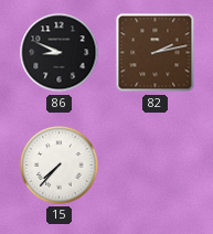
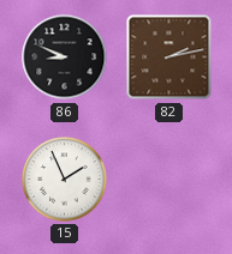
15: 7:37 -> 1:56 (65, 180)
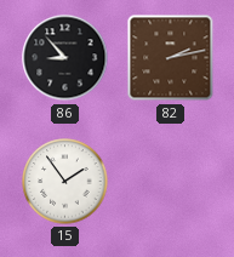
86: 8:49 -> 8:53 (65, 58)
15: 1:56 -> 1:54 (65, 182)
